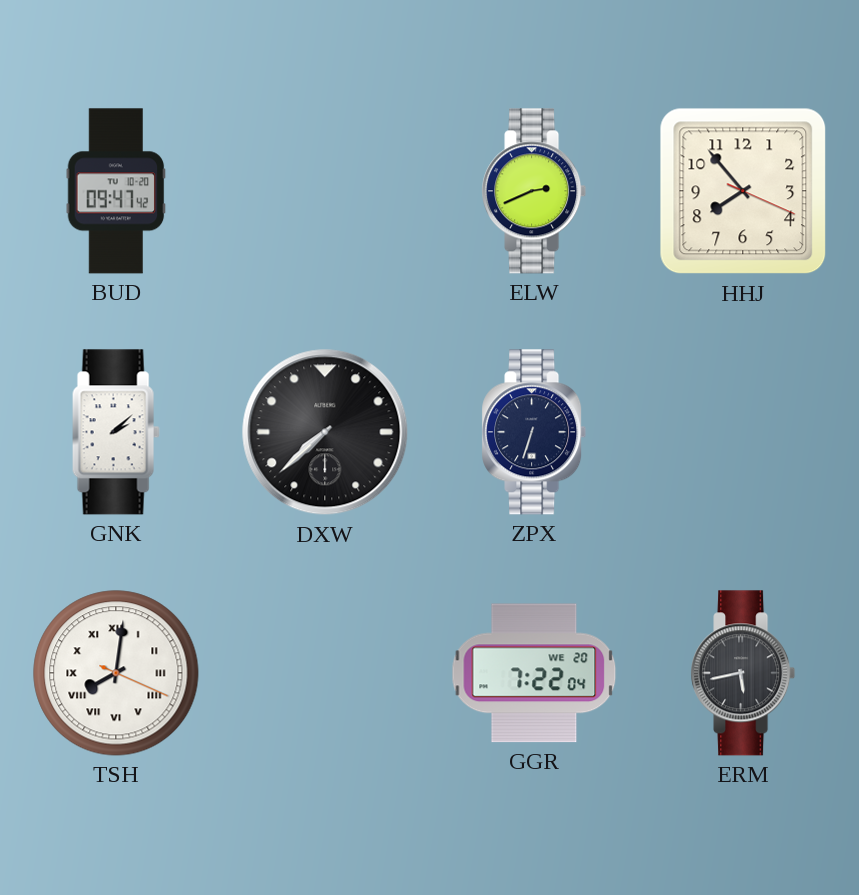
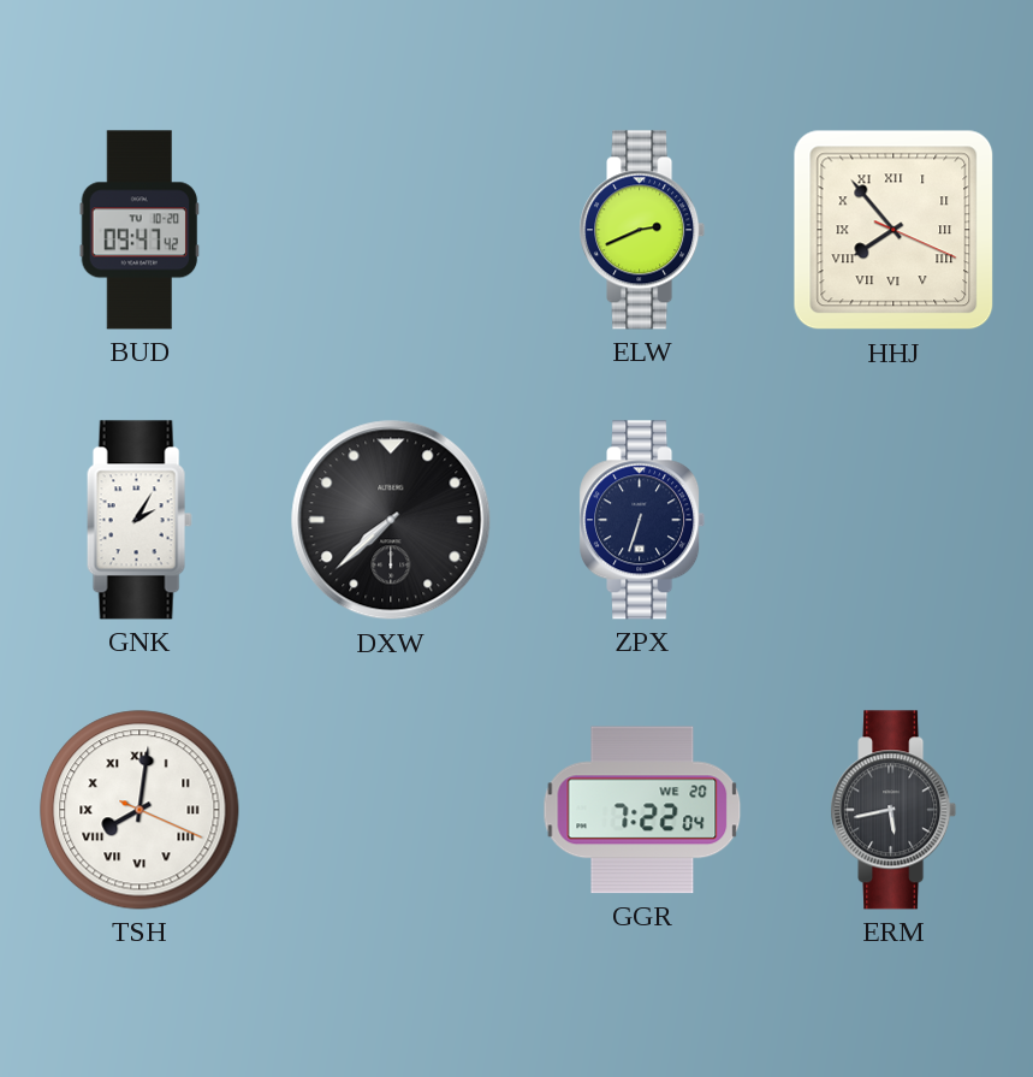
HHJ numerals: Arabic -> Roman (894, 230)
GNK: 2:08 -> 2:05 (139, 520)
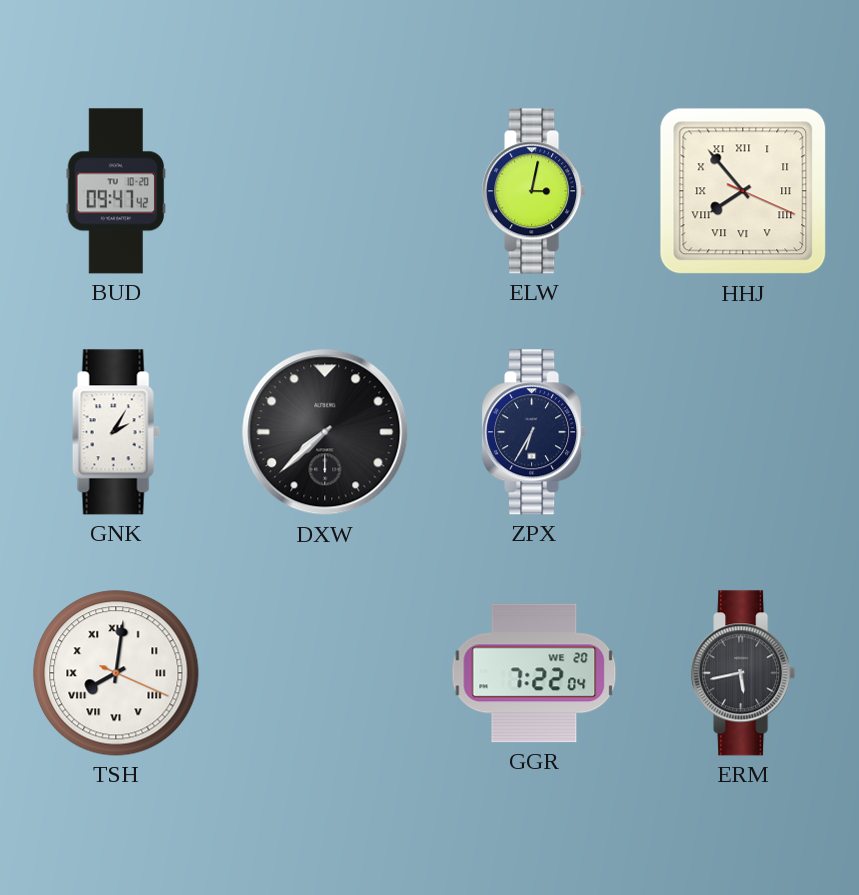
ELW: 2:41 -> 3:02 (534, 191)
ZPX: 6:33 -> 6:35 (534, 432)
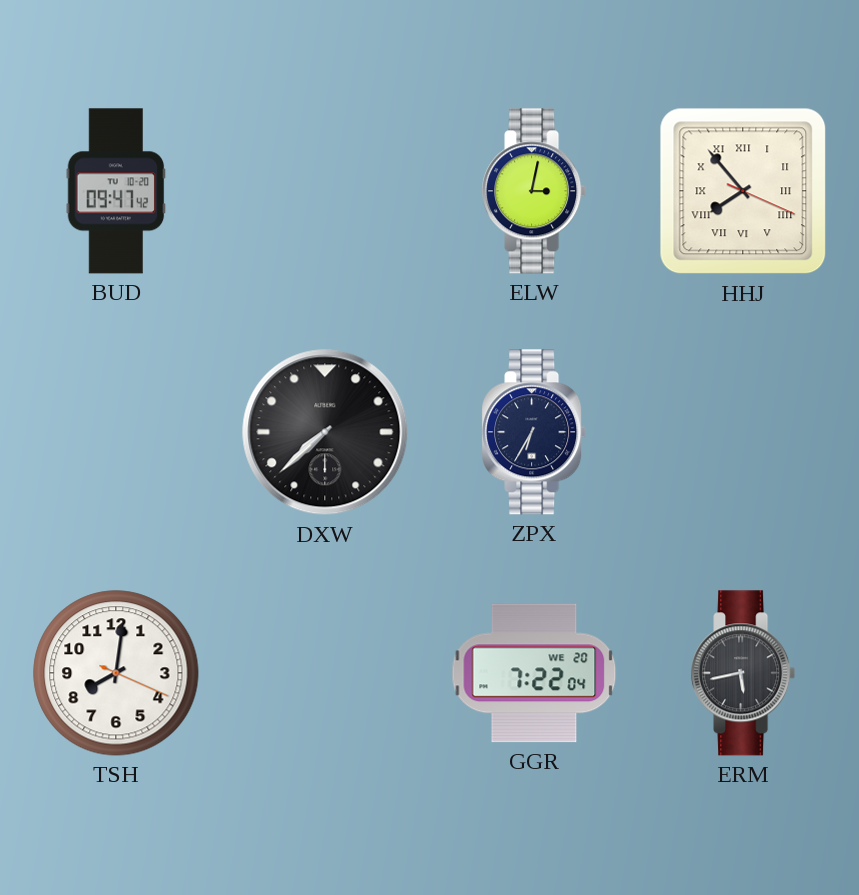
GNK: 2:05 -> none (116, 432)
TSH numerals: Roman -> Arabic (116, 673)
